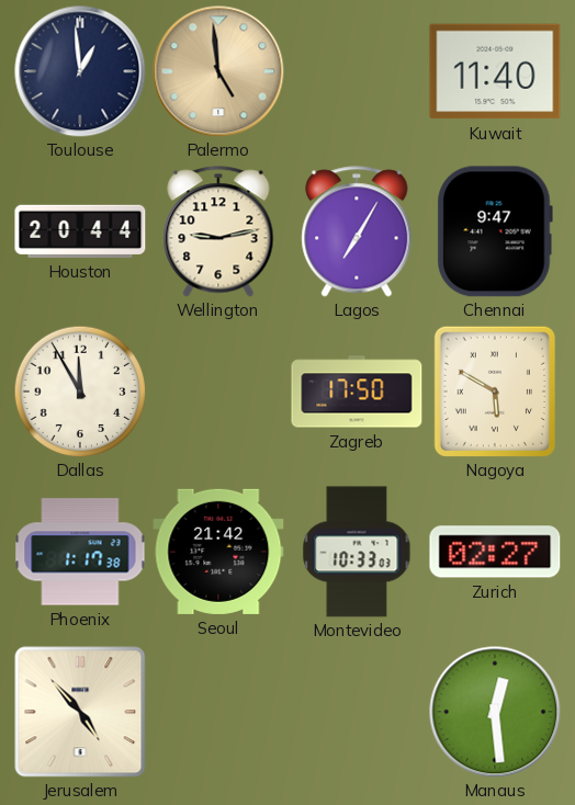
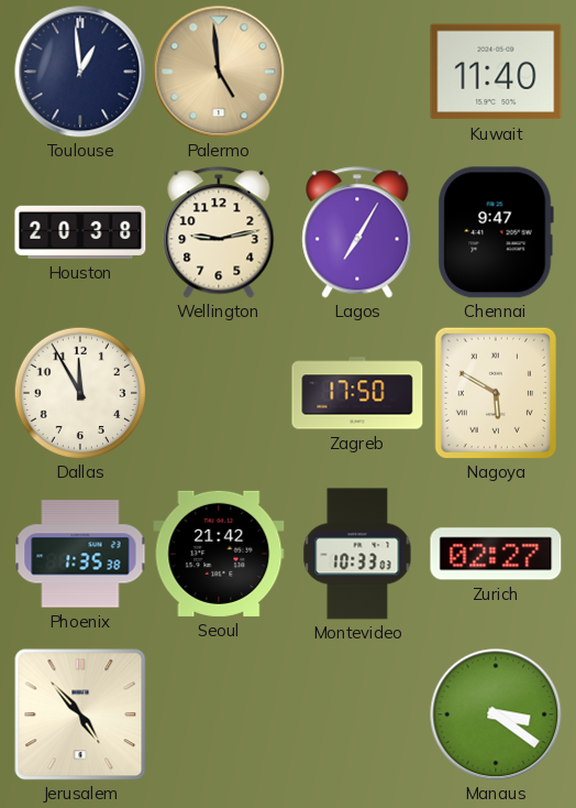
Houston: 20:44 -> 20:38 (80, 232)
Phoenix: 1:17 -> 1:35 (80, 554)
Manaus: 12:29 -> 3:21 (496, 714)
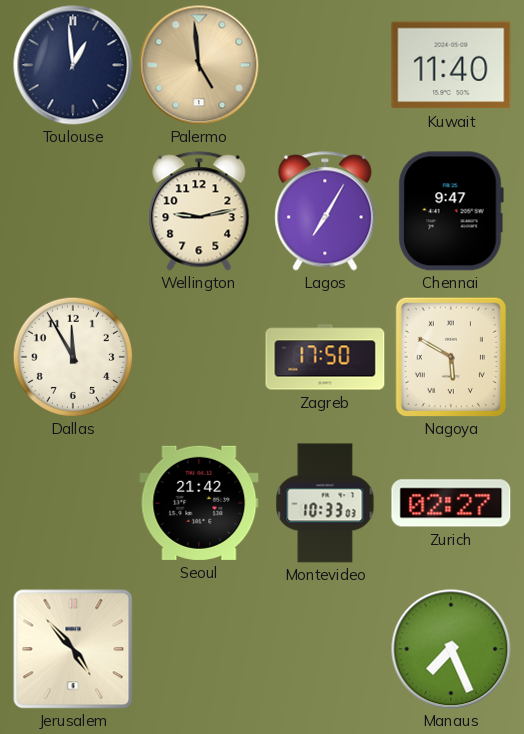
Houston: 20:38 -> none (80, 232)
Phoenix: 1:35 -> none (80, 554)
Manaus: 3:21 -> 7:26 (451, 649)
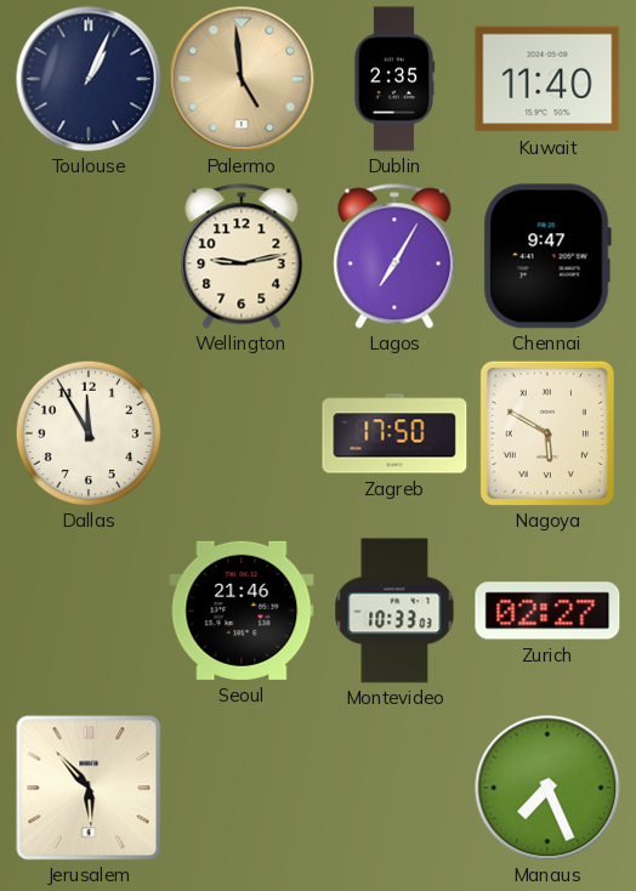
Toulouse: 12:59 -> 1:04 (89, 79)
Dublin: none -> 2:35 (394, 79)
Seoul: 21:42 -> 21:46 (242, 611)
Jerusalem: 4:53 -> 5:53 (89, 788)
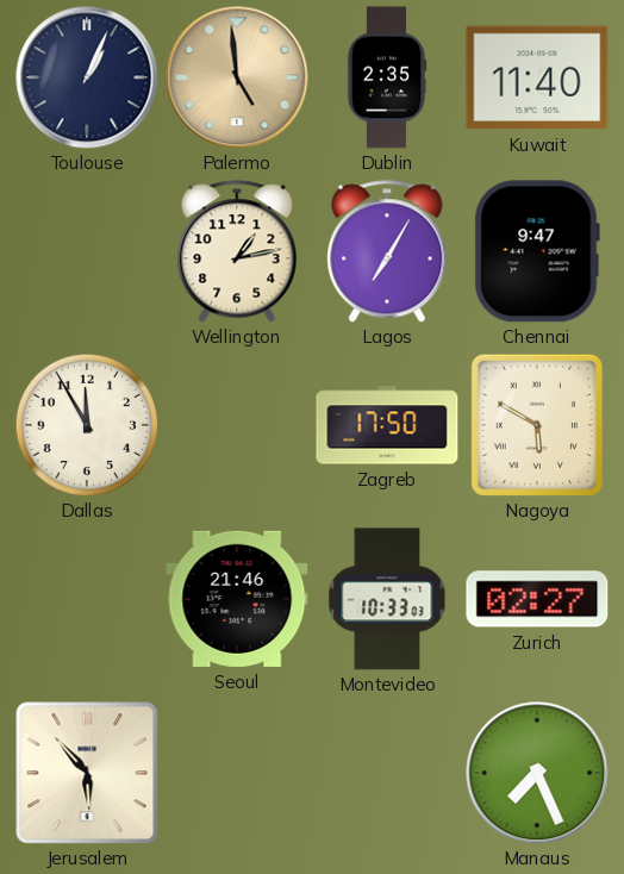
Wellington: 9:13 -> 1:13 (237, 251)
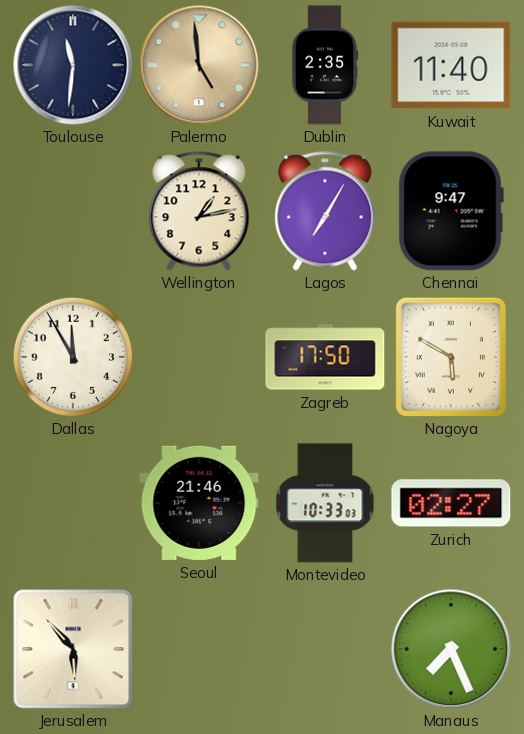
Toulouse: 1:04 -> 11:31 (73, 65)
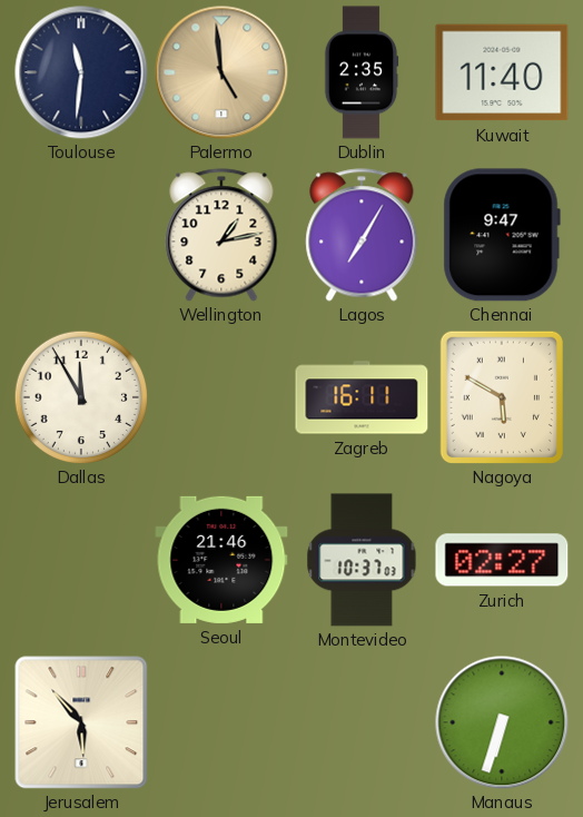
Zagreb: 17:50 -> 16:11 (362, 397)
Montevideo: 10:33 -> 10:37 (362, 560)
Manaus: 7:26 -> 6:33 (502, 722)
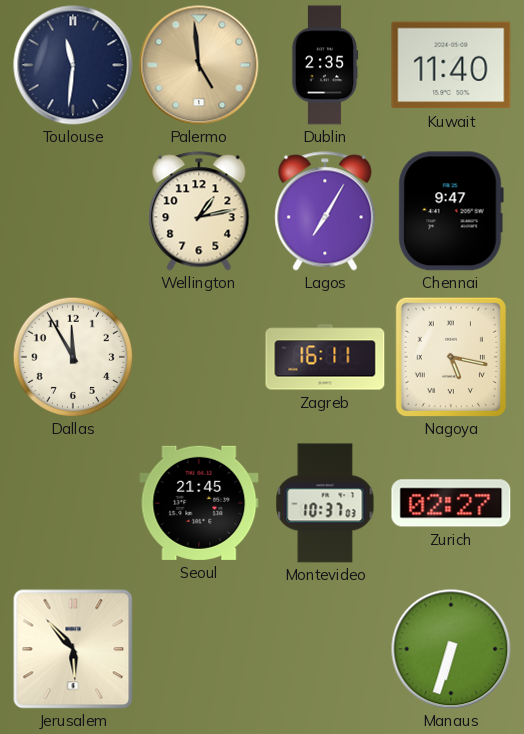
Nagoya: 5:50 -> 5:17 (451, 357)
Seoul: 21:46 -> 21:45 (199, 503)
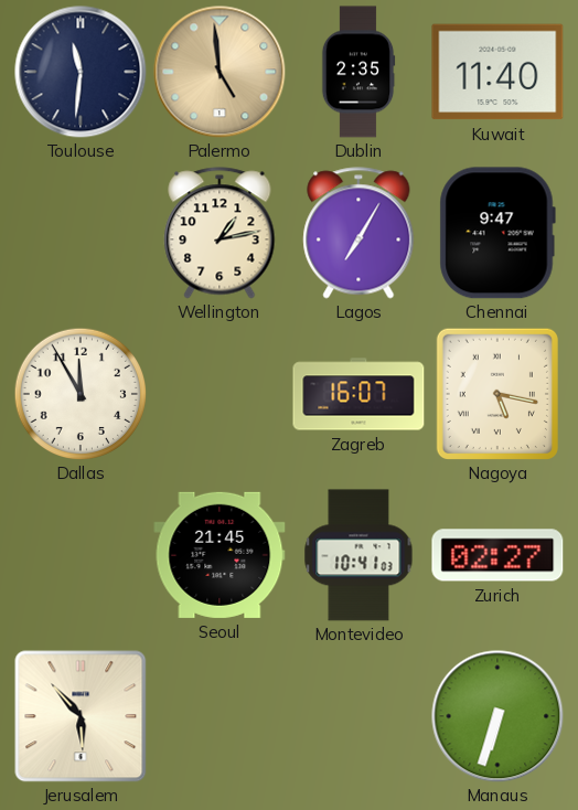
Zagreb: 16:11 -> 16:07 (358, 394)
Montevideo: 10:37 -> 10:41 (358, 555)
